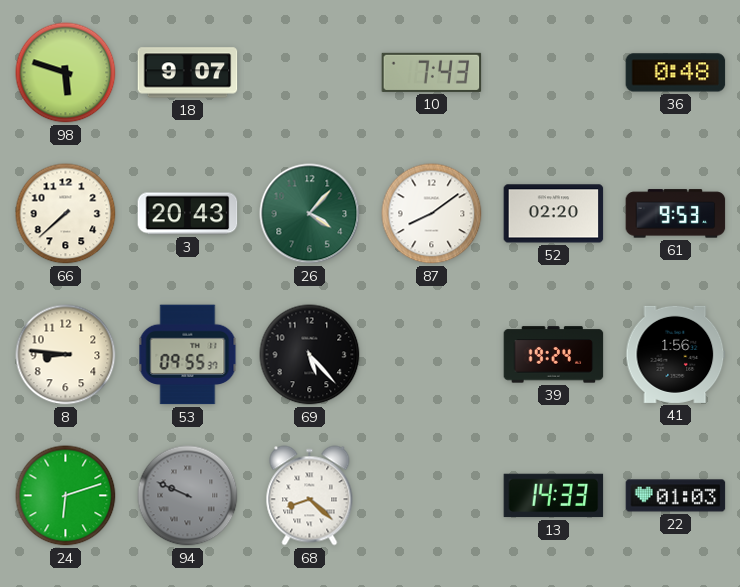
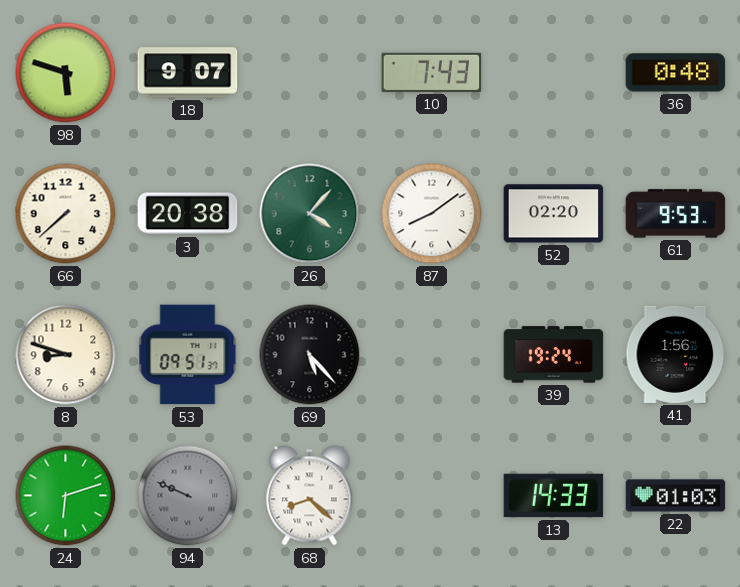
3: 20:43 -> 20:38 (188, 214)
8: 8:46 -> 8:48 (66, 355)
53: 09:55 -> 09:51 (188, 355)
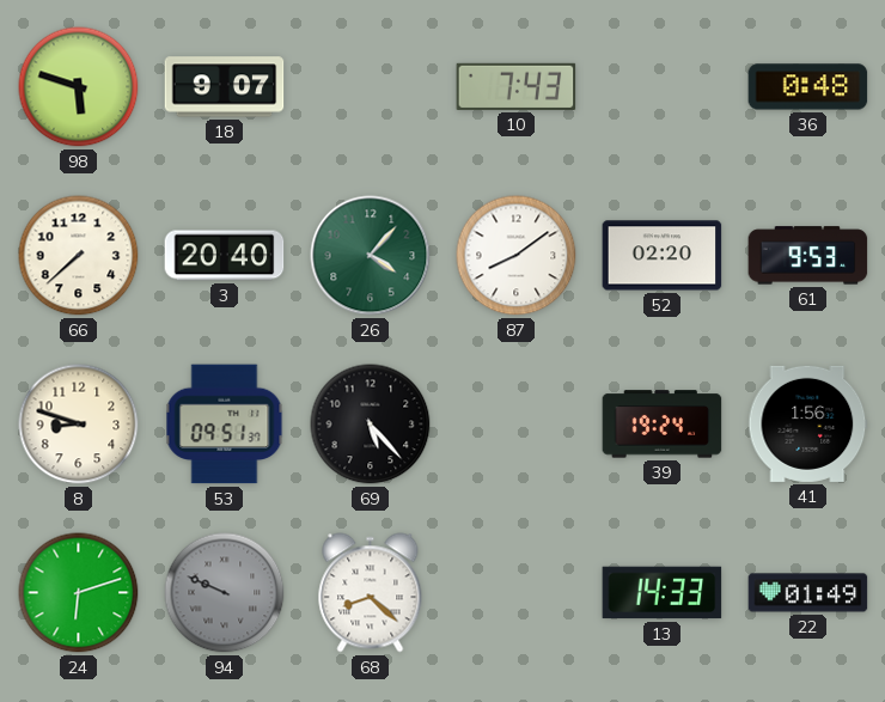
3: 20:38 -> 20:40 (225, 256)
22: 01:03 -> 01:49 (808, 593)
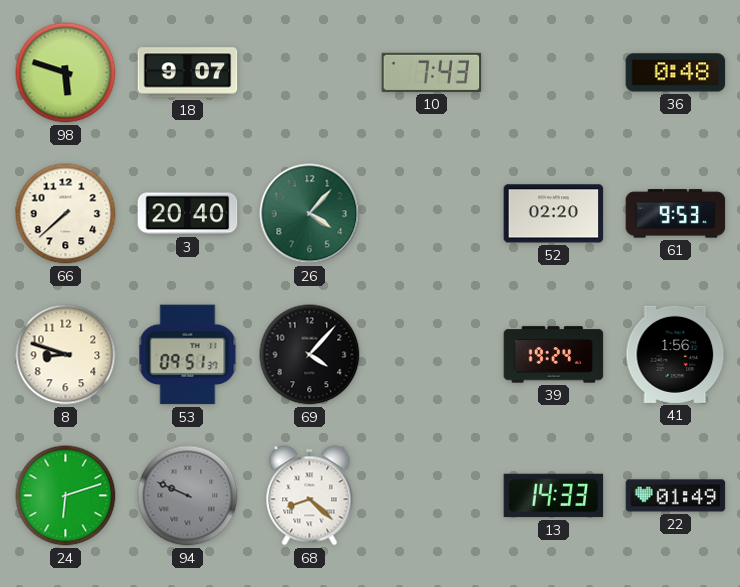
87: 8:09 -> none (517, 256)
69: 5:23 -> 4:07 (310, 355)
